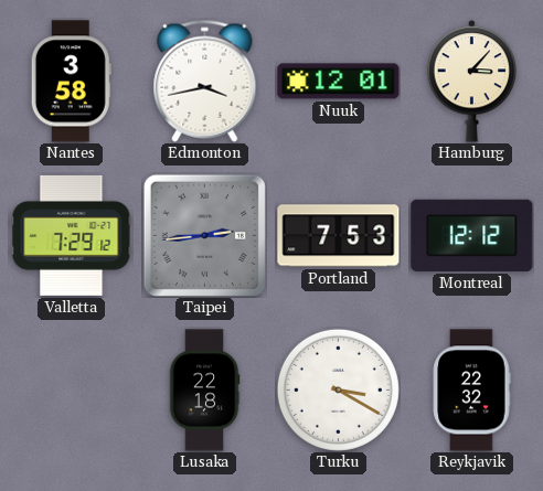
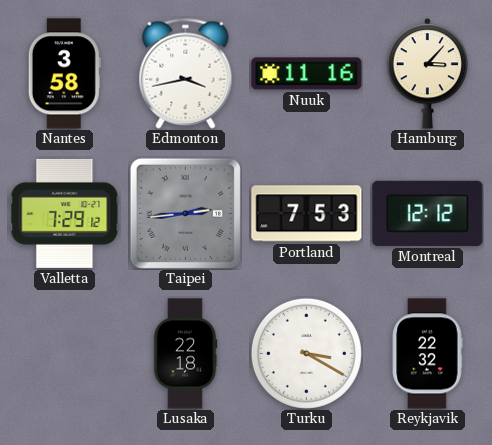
Nuuk: 12:01 -> 11:16 (307, 74)
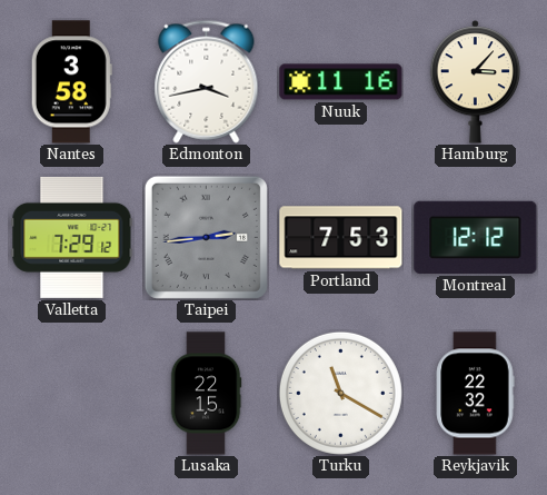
Lusaka: 22:18 -> 22:15 (206, 394)
Turku: 3:20 -> 11:20 (340, 393)
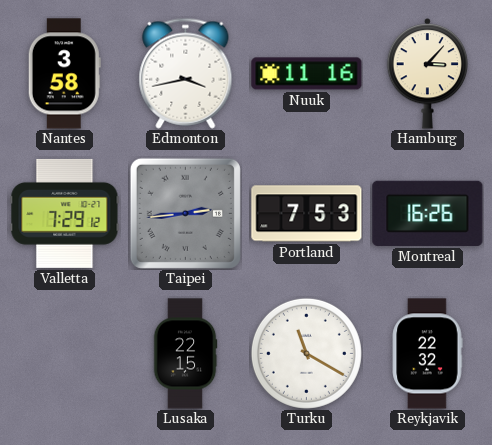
Montreal: 12:12 -> 16:26 (428, 213)
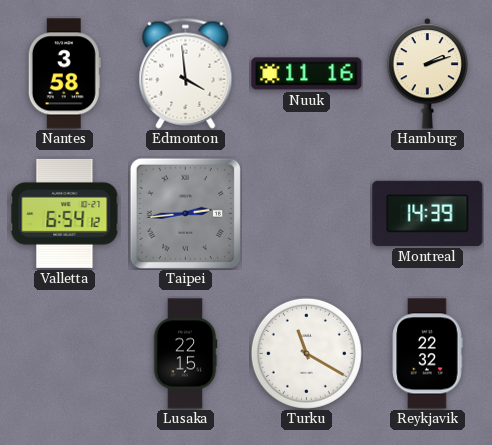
Edmonton: 3:43 -> 3:59 (186, 73)
Hamburg: 3:07 -> 2:12 (428, 74)
Valletta: 7:29 -> 6:54 (65, 213)
Portland: 7:53 -> none (307, 214)
Montreal: 16:26 -> 14:39 (428, 213)
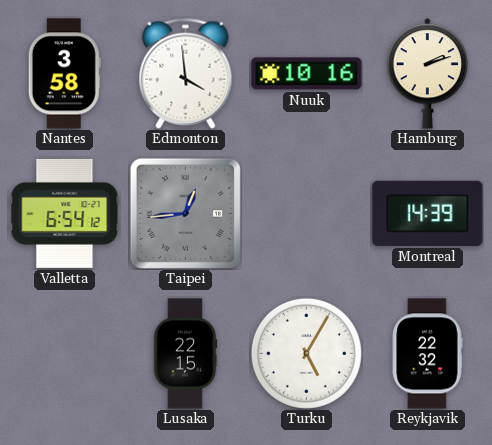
Nuuk: 11:16 -> 10:16 (307, 74)
Taipei: 2:44 -> 12:44 (185, 213)
Turku: 11:20 -> 5:05 (306, 353)
